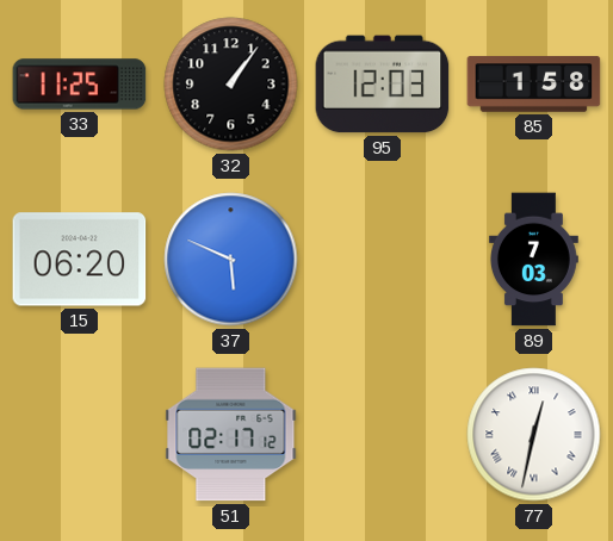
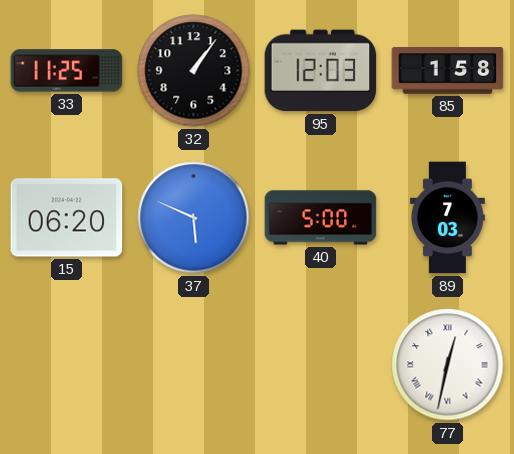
40: none -> 5:00 (321, 218)
51: 02:17 -> none (231, 435)
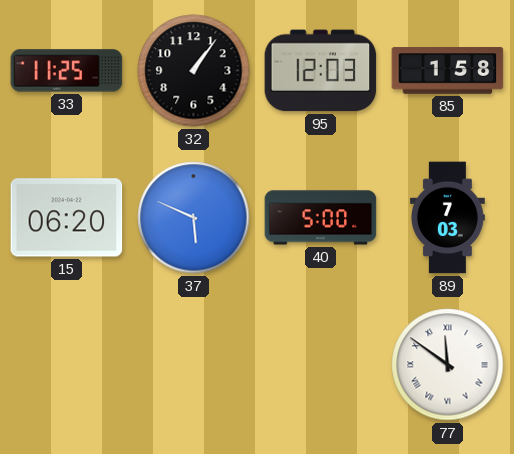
77: 12:32 -> 11:51 (448, 365)
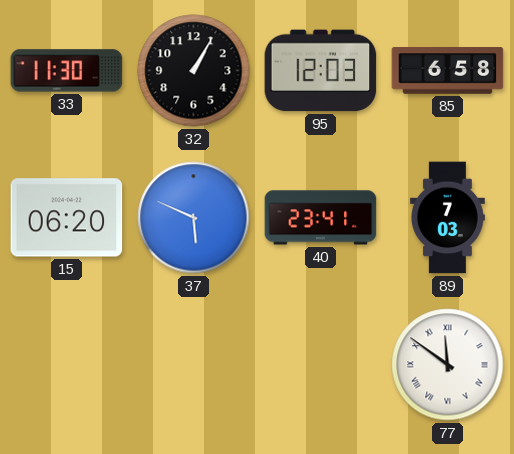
33: 11:25 -> 11:30 (67, 71)
32: 1:06 -> 1:05 (194, 71)
85: 1:58 -> 6:58 (448, 71)
40: 5:00 -> 23:41 (321, 218)
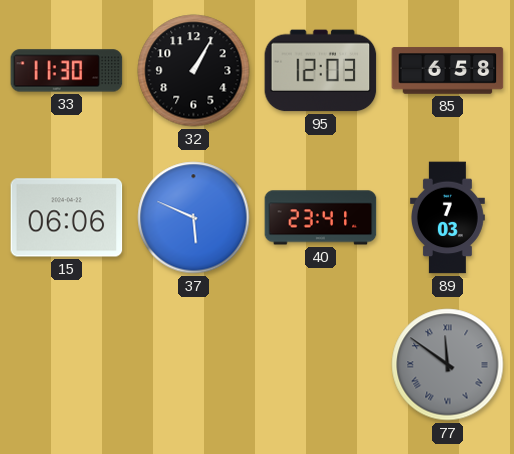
15: 06:20 -> 06:06 (67, 218)
77 dial: white -> grey (448, 365)
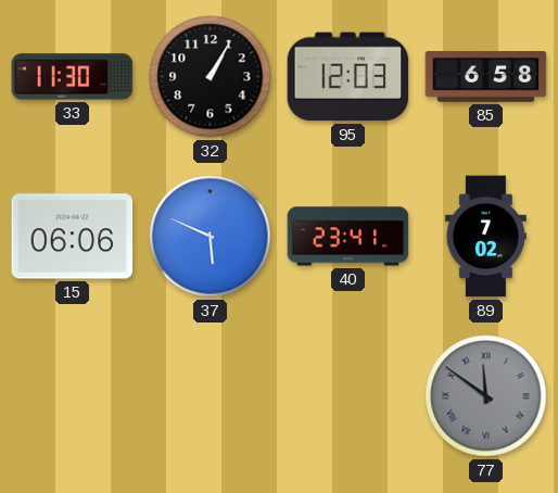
89: 7:03 -> 7:02 (485, 237)
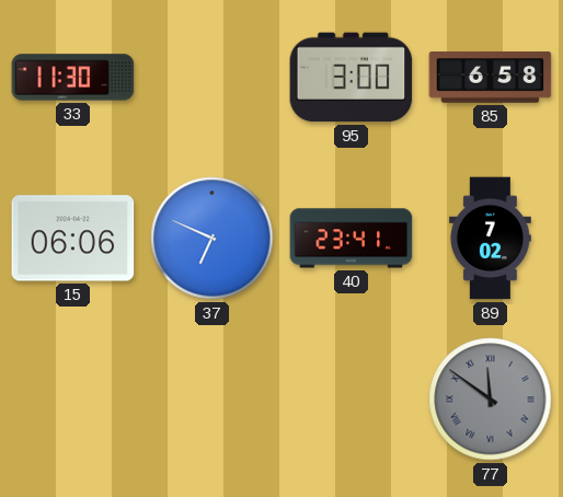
32: 1:05 -> none (211, 77)
95: 12:03 -> 3:00 (352, 78)
37: 5:49 -> 6:49 (212, 239)
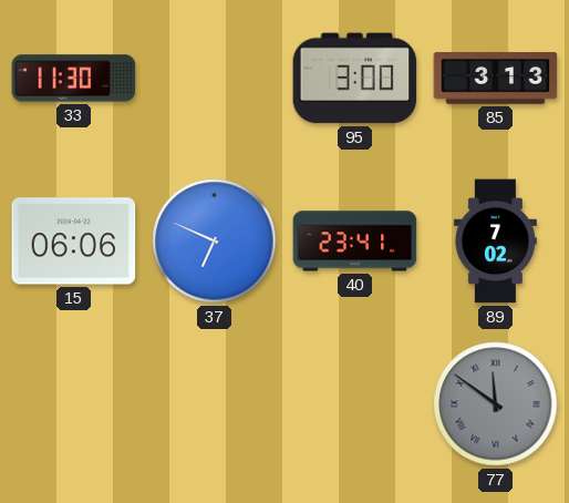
85: 6:58 -> 3:13 (496, 79)
